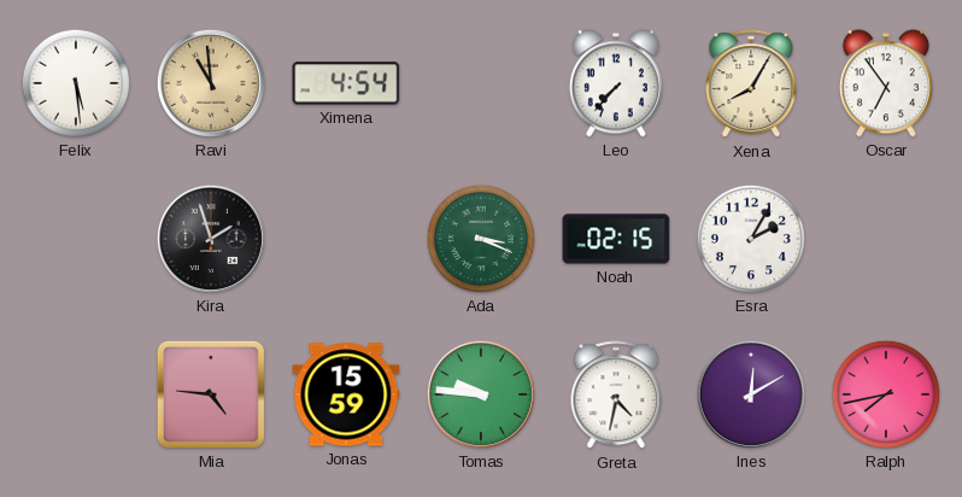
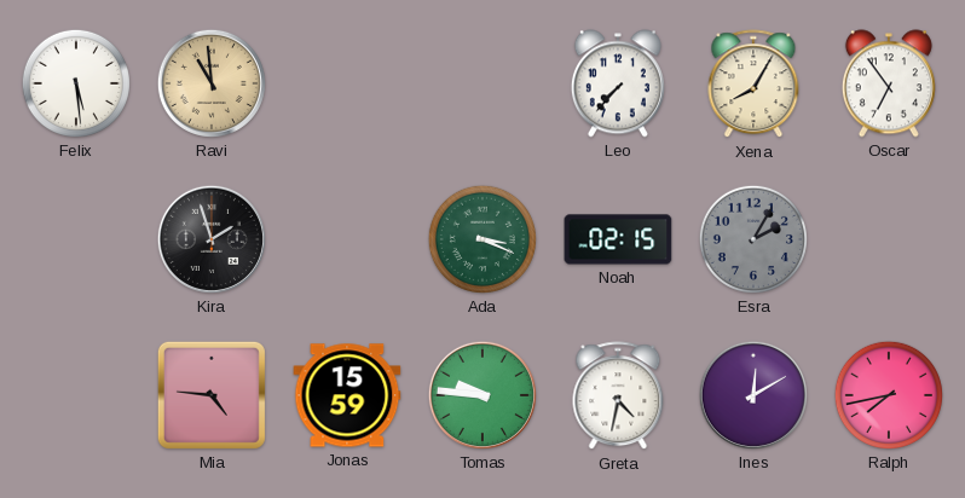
Ximena: 4:54 -> none (346, 83)
Esra dial: white -> grey (753, 239)
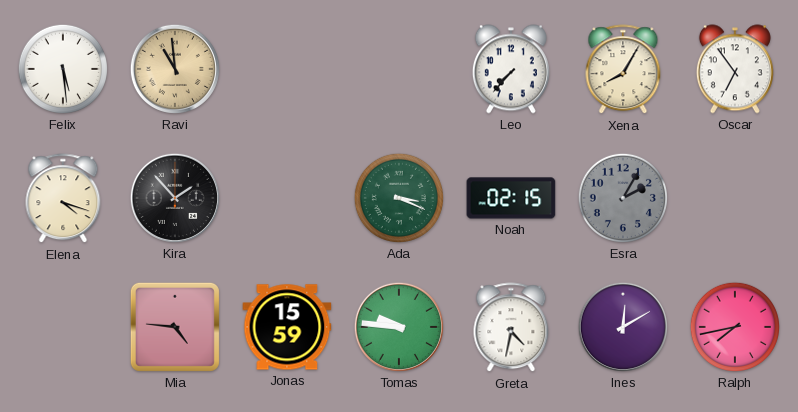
Elena: none -> 4:18 (63, 199)
Kira: 1:57 -> 1:53 (175, 198)
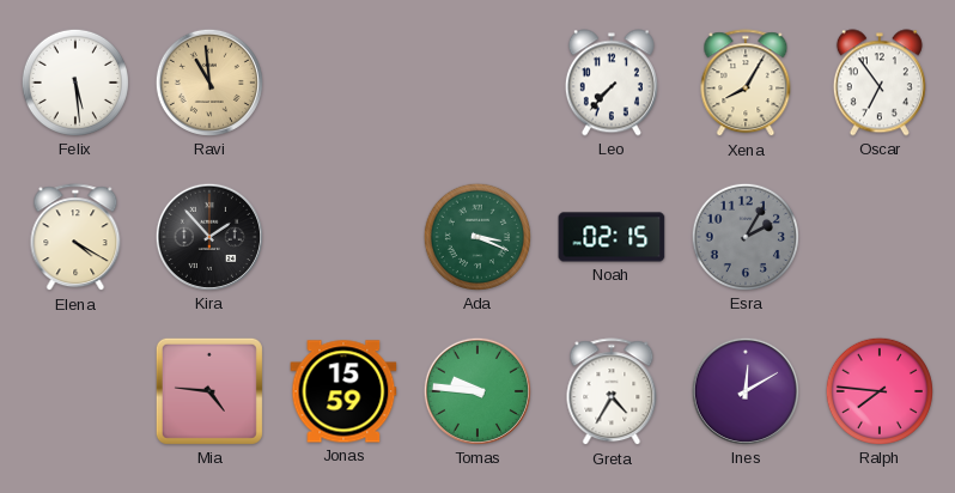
Elena: 4:18 -> 4:20 (75, 238)
Greta: 4:32 -> 4:35 (612, 392)
Ralph: 7:43 -> 7:46 (880, 391)
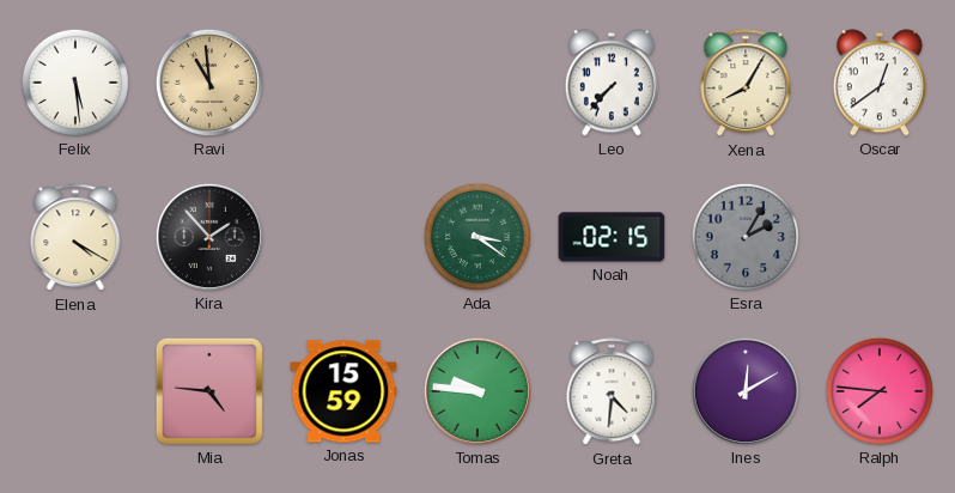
Oscar: 6:54 -> 12:39 (880, 83)
Ada: 3:19 -> 3:21 (478, 237)
Greta: 4:35 -> 4:31 (612, 392)
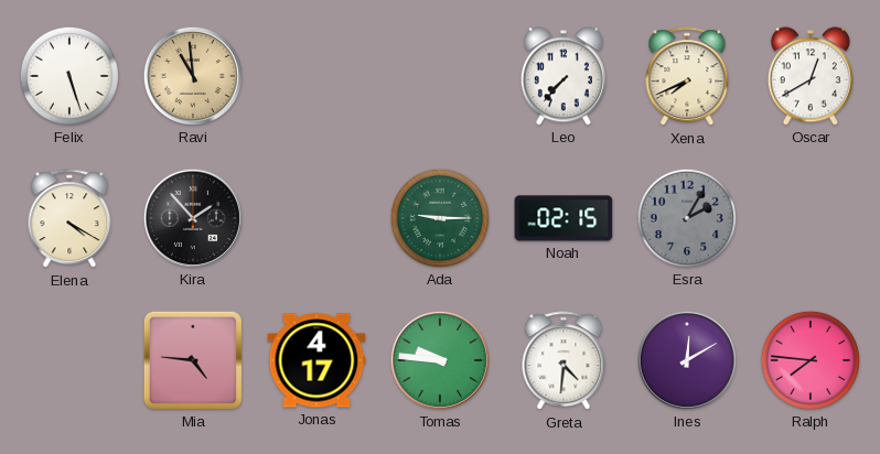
Felix: 5:29 -> 5:27 (69, 76)
Xena: 8:05 -> 7:41 (687, 77)
Oscar: 12:39 -> 12:40 (811, 76)
Ada: 3:21 -> 9:15 (440, 218)
Jonas: 15:59 -> 4:17 (316, 360)
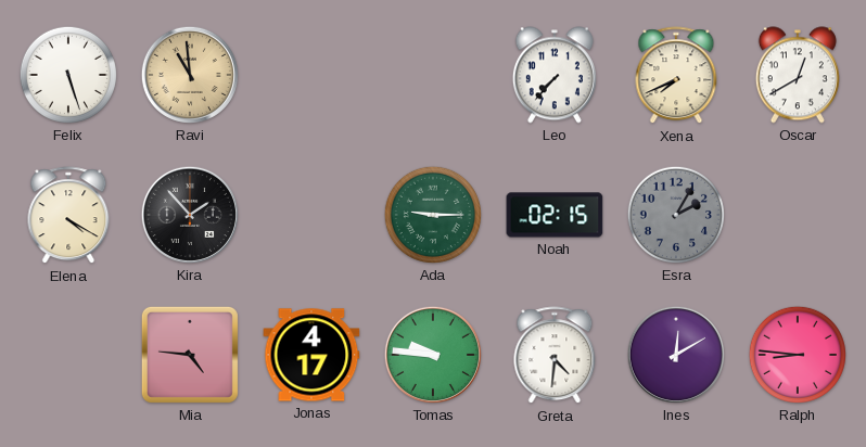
Ralph: 7:46 -> 8:46 (798, 355)
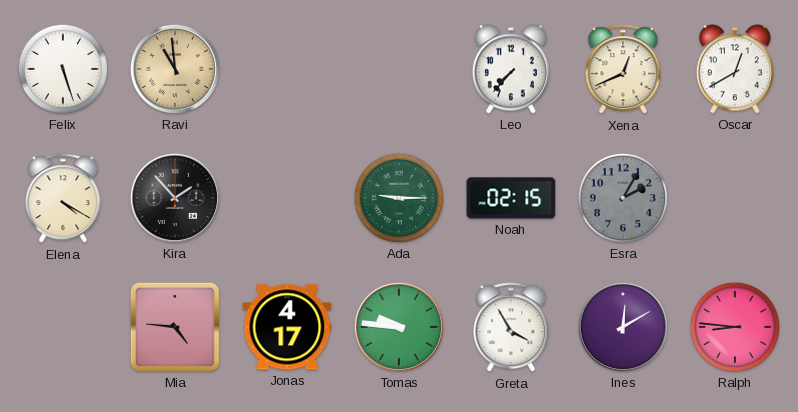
Xena: 7:41 -> 12:41 (623, 70)
Greta: 4:31 -> 3:55 (511, 328)
